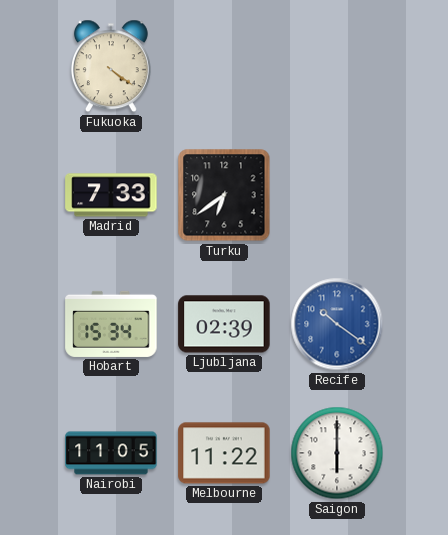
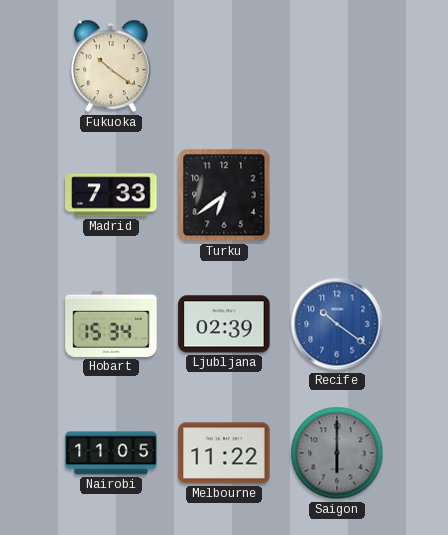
Fukuoka: 4:21 -> 10:21 (111, 66)
Saigon dial: white -> grey (337, 453)
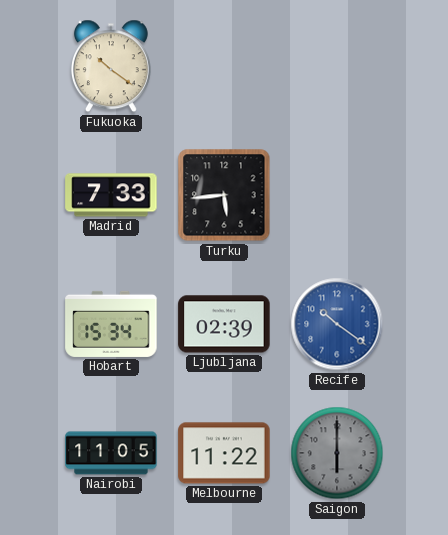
Turku: 6:39 -> 5:44 (224, 195)
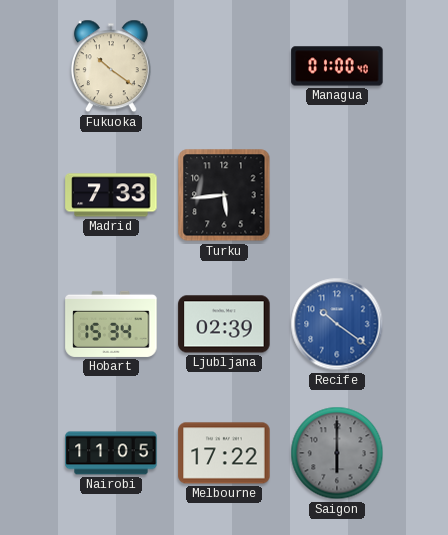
Managua: none -> 01:00 (337, 66)
Melbourne: 11:22 -> 17:22 (224, 453)
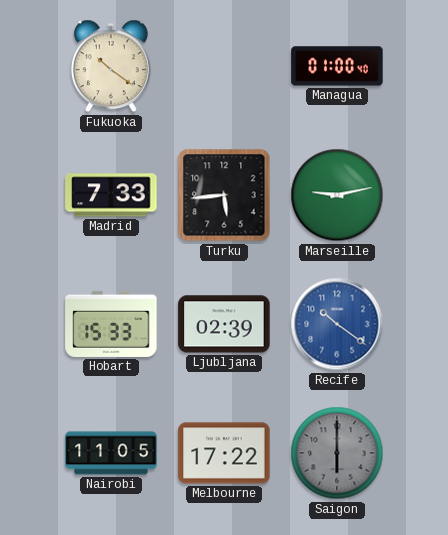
Marseille: none -> 9:13 (337, 195)
Hobart: 15:34 -> 15:33 (111, 324)
